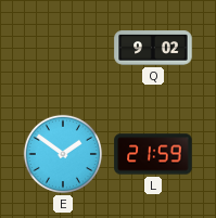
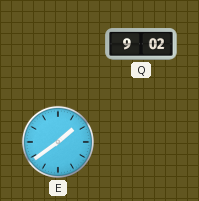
E: 1:51 -> 1:39 (58, 142)
L: 21:59 -> none (153, 154)
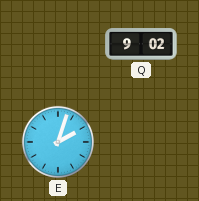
E: 1:39 -> 2:03 (58, 142)
